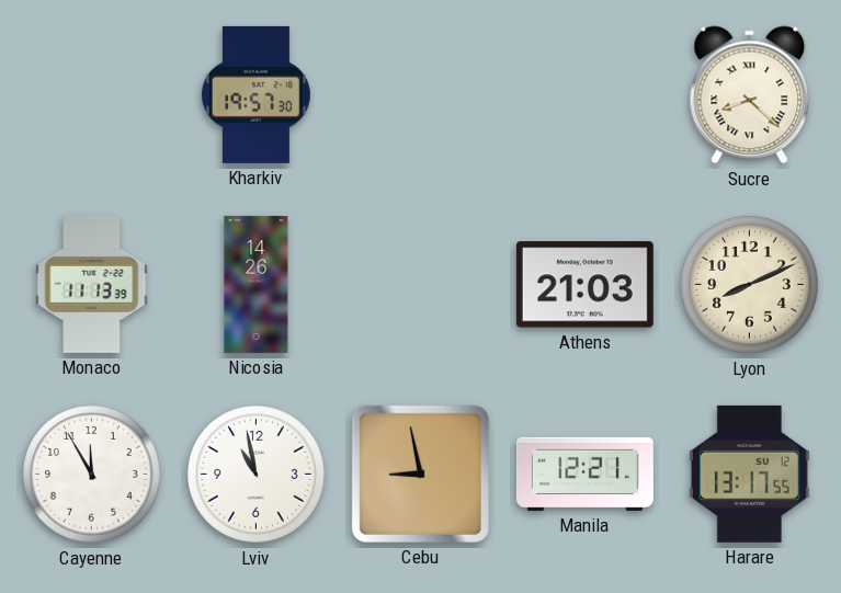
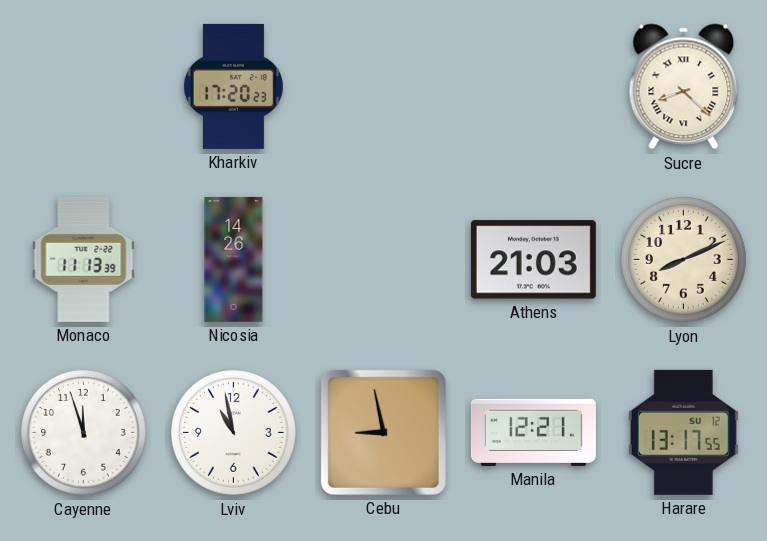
Kharkiv: 19:57 -> 17:20 (233, 86)
Cayenne: 11:55 -> 11:57 (84, 433)
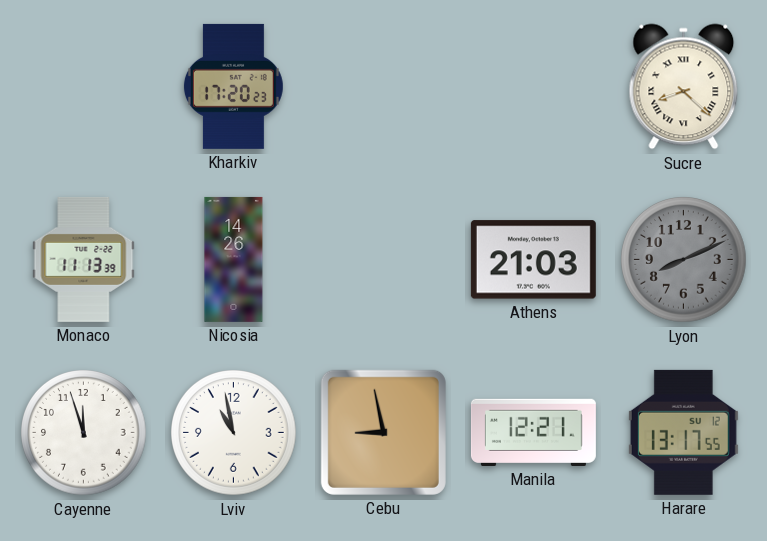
Lyon dial: cream -> grey (684, 260)
